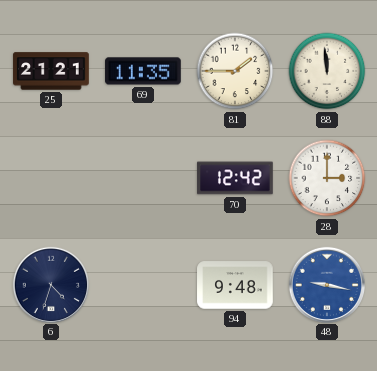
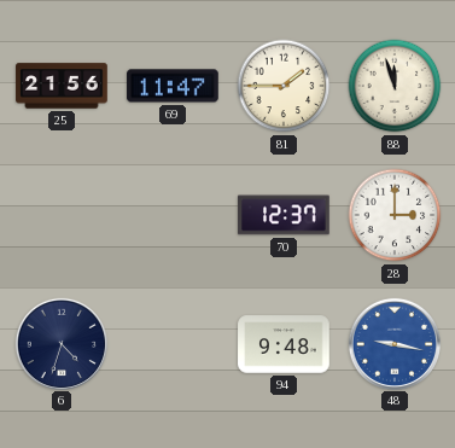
25: 21:21 -> 21:56 (62, 86)
69: 11:35 -> 11:47 (173, 86)
88: 11:59 -> 11:57 (395, 86)
70: 12:42 -> 12:37 (284, 215)
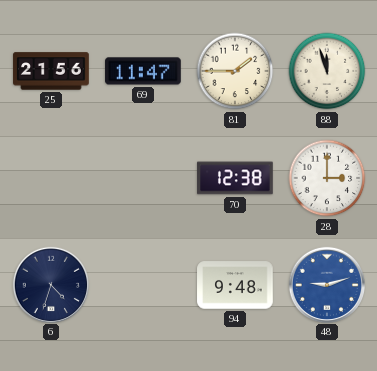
70: 12:37 -> 12:38 (235, 178)
48: 9:17 -> 9:12 (326, 284)
